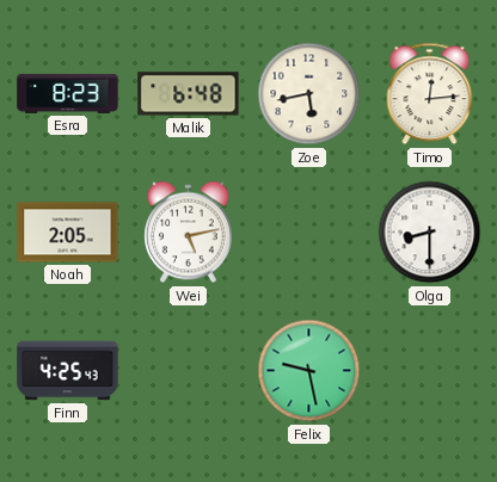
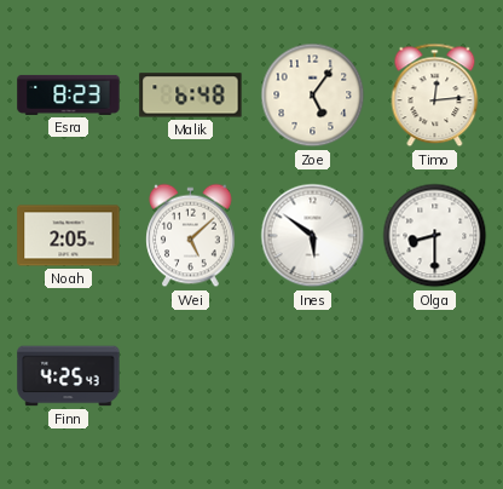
Zoe: 5:43 -> 5:06 (313, 96)
Wei: 5:13 -> 5:08 (191, 236)
Ines: none -> 5:51 (313, 236)
Felix: 9:28 -> none (309, 371)
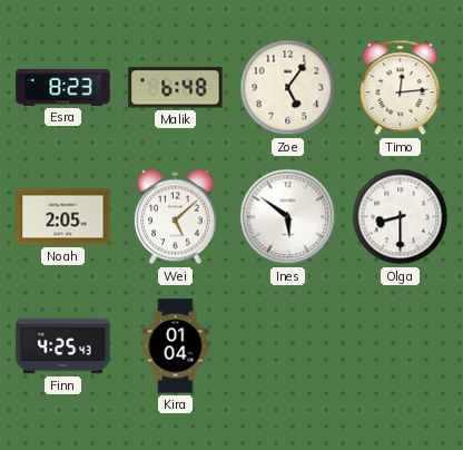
Kira: none -> 01:04 (176, 346)
